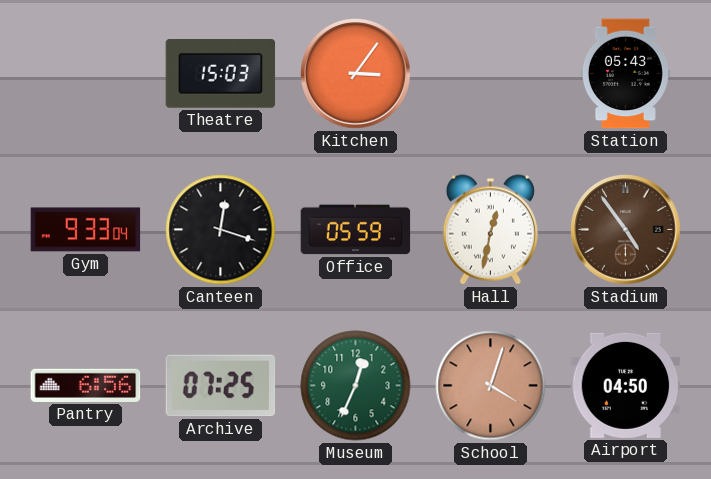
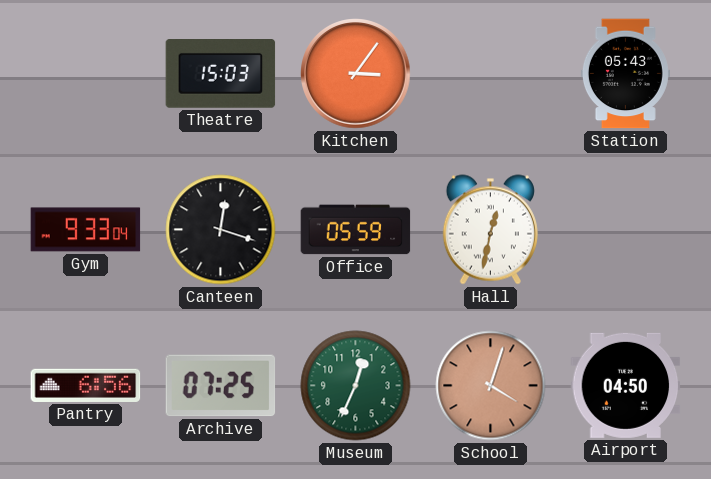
Stadium: 4:54 -> none (626, 230)
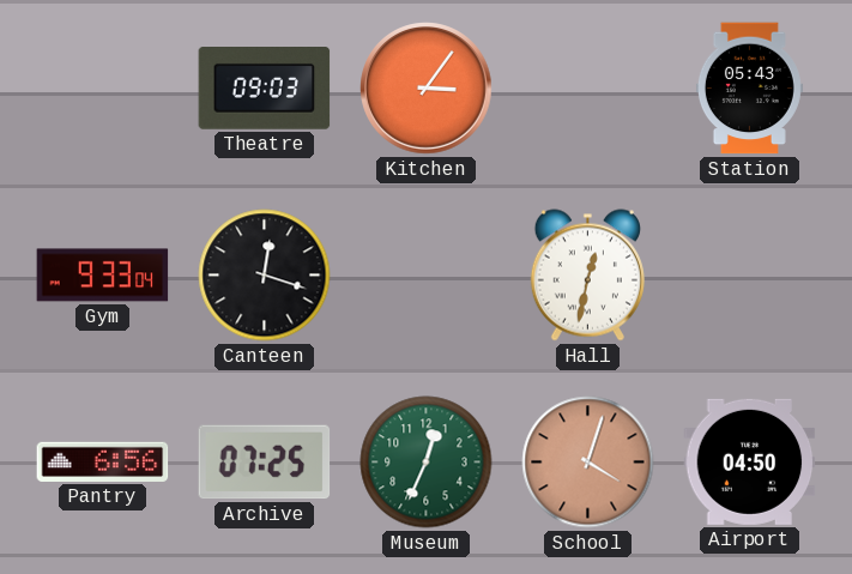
Theatre: 15:03 -> 09:03 (265, 89)
Office: 05:59 -> none (356, 230)
